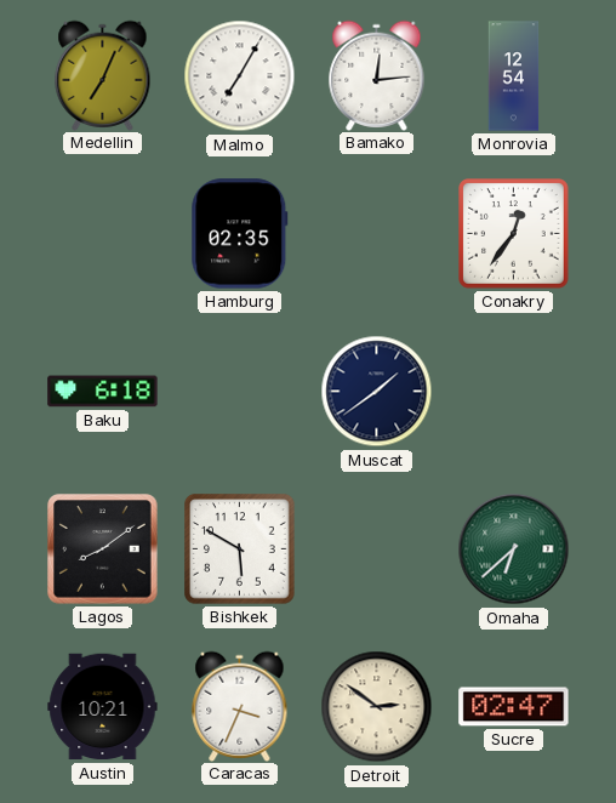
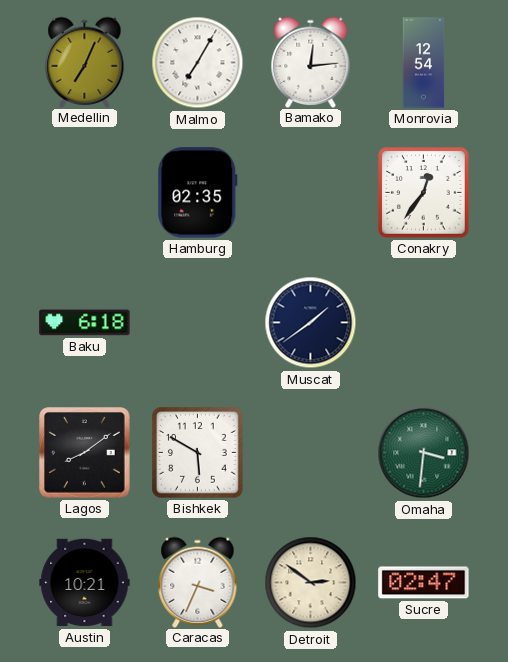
Omaha: 6:38 -> 3:31 (424, 453)
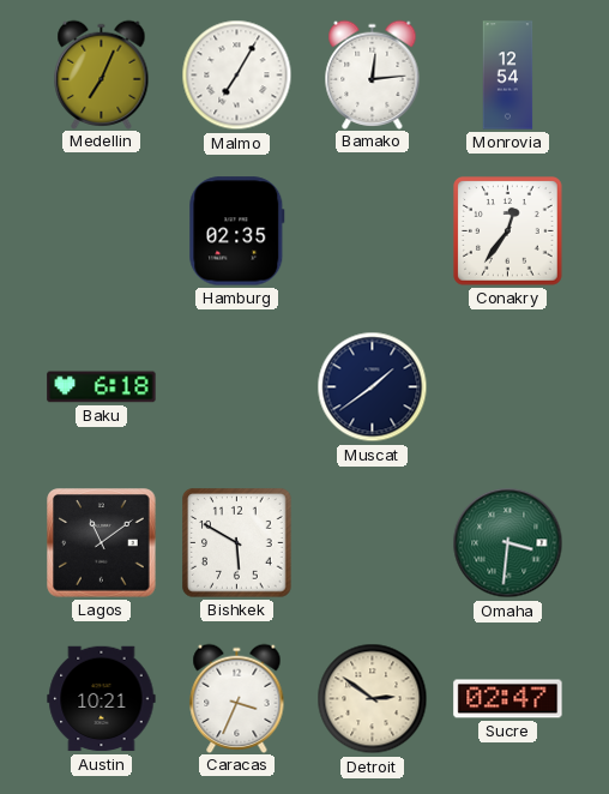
Lagos: 8:09 -> 11:09 (102, 543)
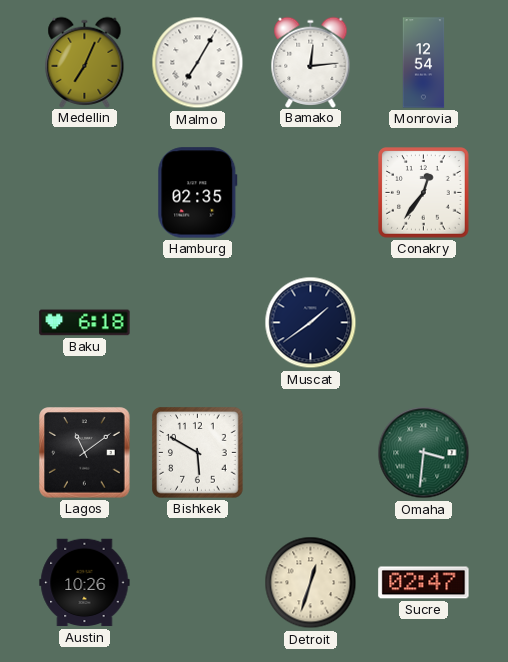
Austin: 10:21 -> 10:26 (85, 583)
Caracas: 3:34 -> none (237, 698)
Detroit: 2:51 -> 12:33 (311, 583)
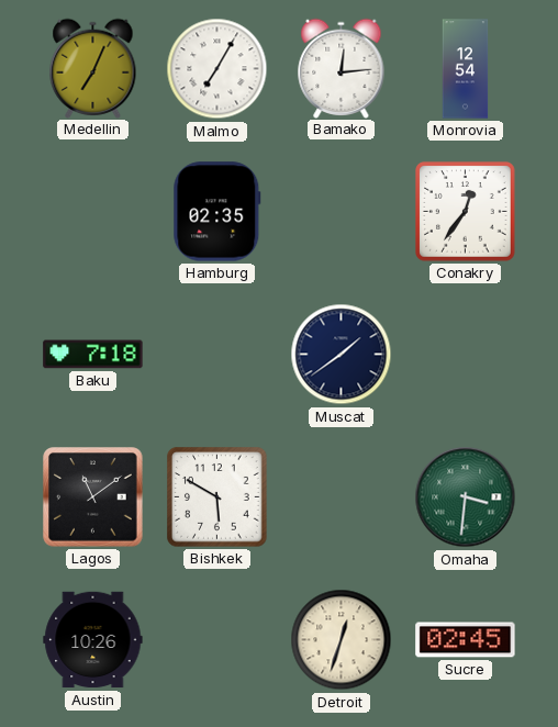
Baku: 6:18 -> 7:18 (93, 355)
Sucre: 02:47 -> 02:45 (466, 640)
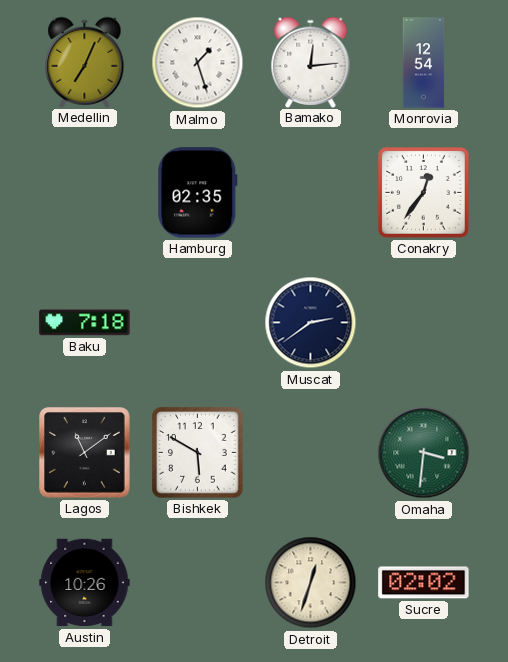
Malmo: 7:05 -> 1:27 (198, 63)
Muscat: 1:39 -> 2:39 (311, 323)
Sucre: 02:45 -> 02:02 (424, 583)
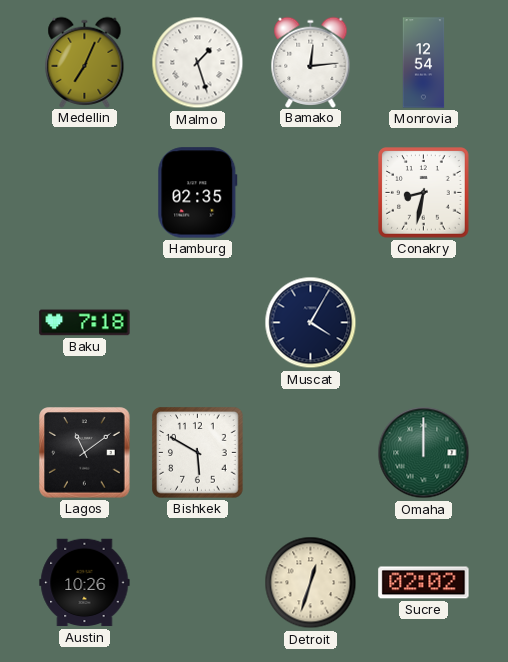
Conakry: 12:36 -> 8:32 (424, 193)
Muscat: 2:39 -> 4:05 (311, 323)
Omaha: 3:31 -> 12:00 (424, 453)
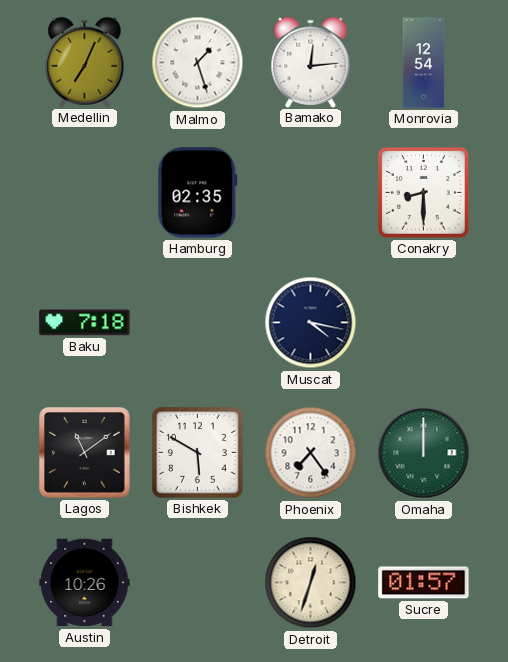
Conakry: 8:32 -> 8:30 (424, 193)
Muscat: 4:05 -> 4:17 (311, 323)
Phoenix: none -> 7:24 (311, 453)
Sucre: 02:02 -> 01:57 (424, 583)
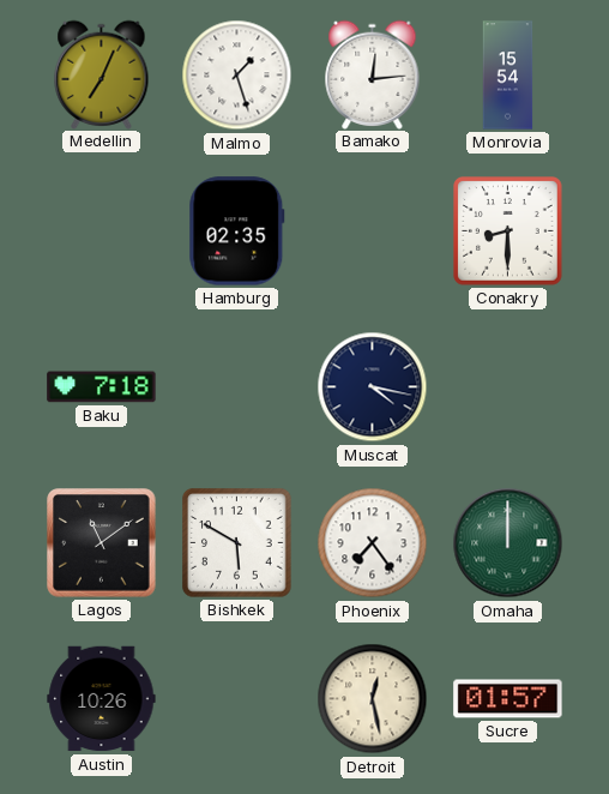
Monrovia: 12:54 -> 15:54 (508, 76)
Detroit: 12:33 -> 12:28 (373, 699)
